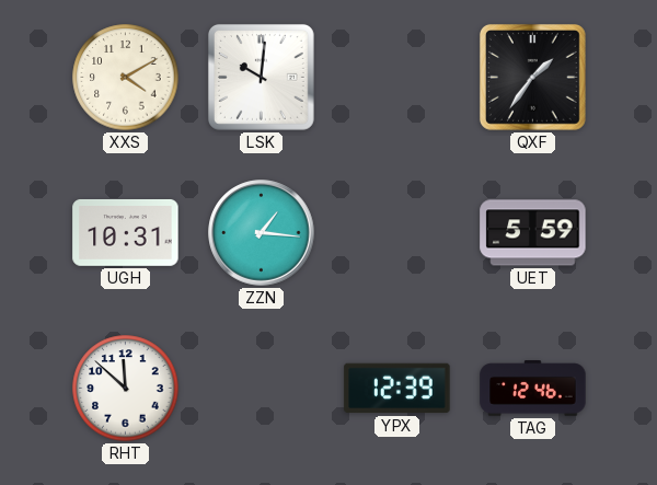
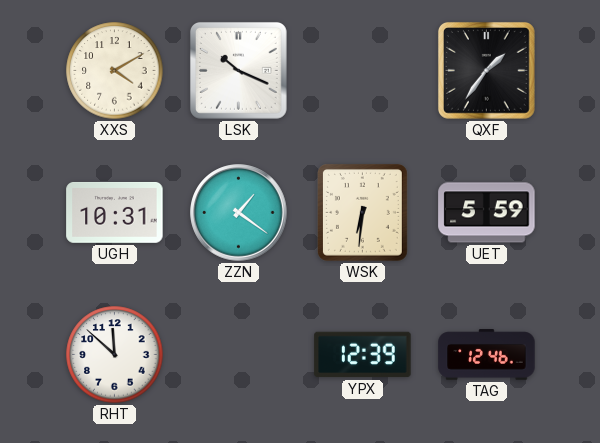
LSK: 10:01 -> 10:19 (238, 70)
ZZN: 1:16 -> 1:21 (239, 213)
WSK: none -> 6:31 (362, 212)
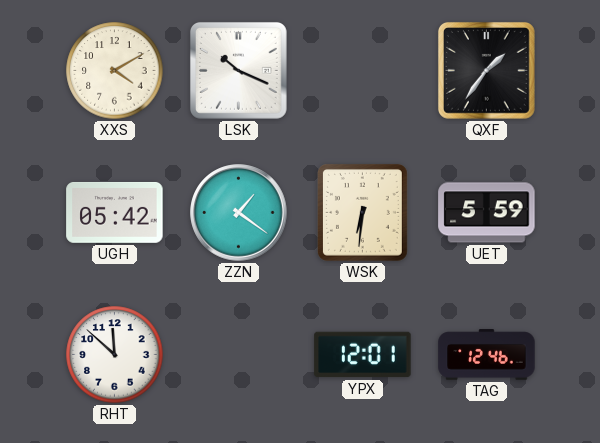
UGH: 10:31 -> 05:42 (115, 212)
YPX: 12:39 -> 12:01 (363, 355)
